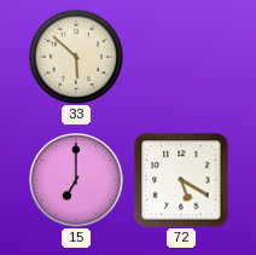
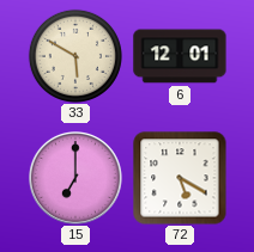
33: 5:52 -> 5:50 (75, 56)
6: none -> 12:01 (180, 56)
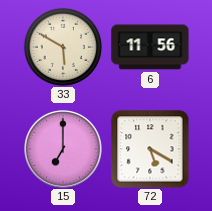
6: 12:01 -> 11:56 (150, 47)
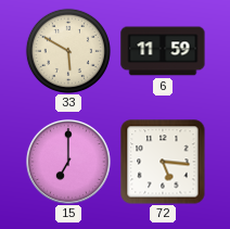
6: 11:56 -> 11:59 (163, 51)
72: 5:20 -> 5:16 (163, 162)
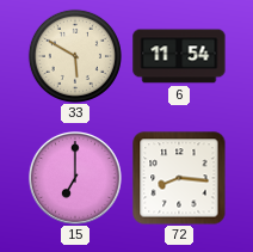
6: 11:59 -> 11:54 (179, 56)
72: 5:16 -> 8:16 (179, 178)
